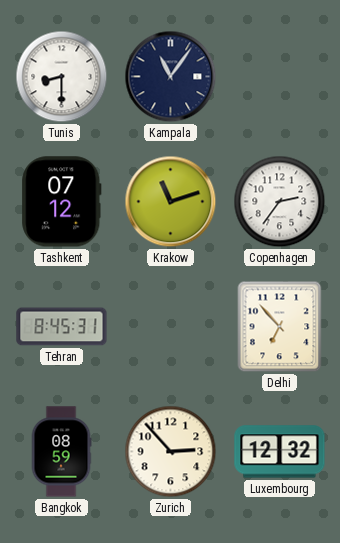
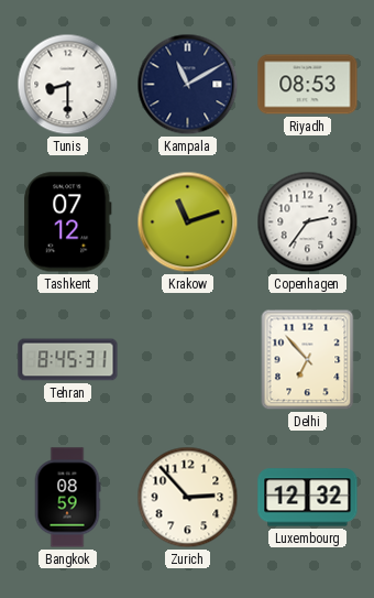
Kampala: 11:06 -> 11:10 (188, 85)
Riyadh: none -> 08:53 (308, 85)
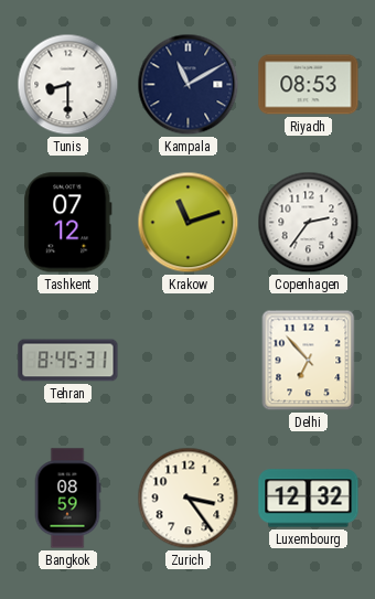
Zurich: 2:53 -> 3:24 (189, 499)
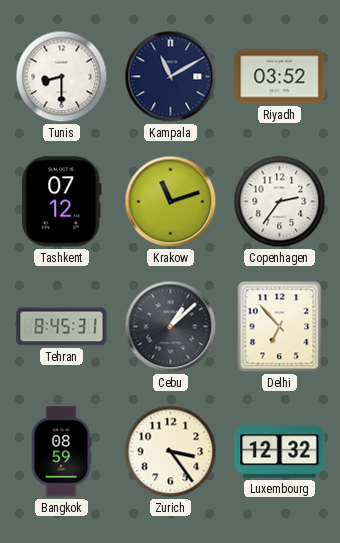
Riyadh: 08:53 -> 03:52 (280, 77)
Cebu: none -> 1:08 (171, 327)
